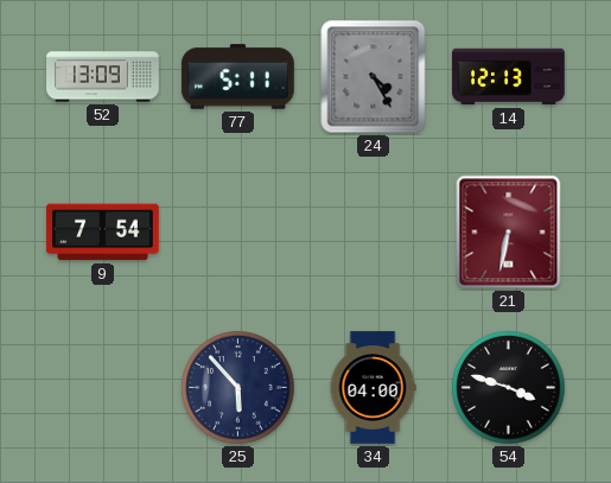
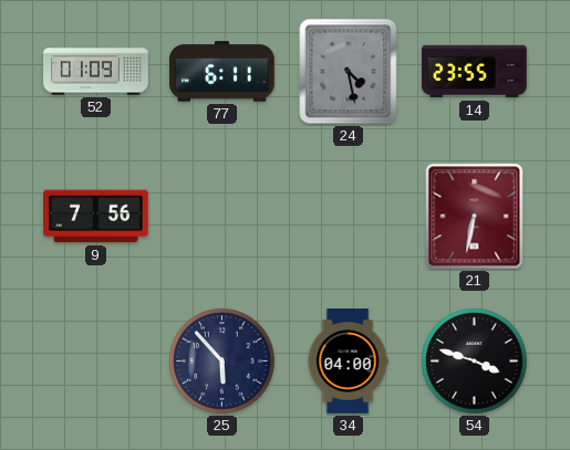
52: 13:09 -> 01:09 (96, 72)
77: 5:11 -> 6:11 (222, 72)
24: 4:25 -> 4:28 (349, 72)
14: 12:13 -> 23:55 (475, 72)
9: 7:54 -> 7:56 (96, 217)
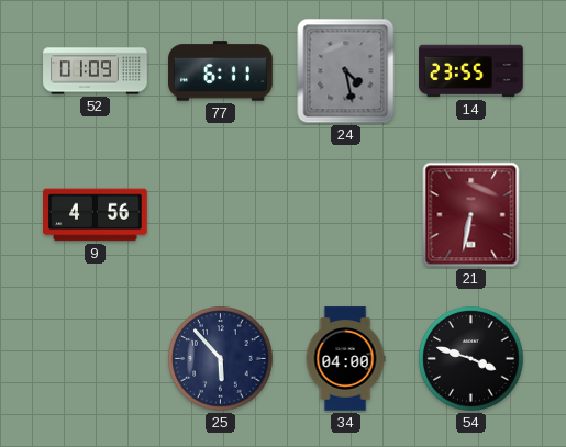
9: 7:56 -> 4:56 (96, 215)
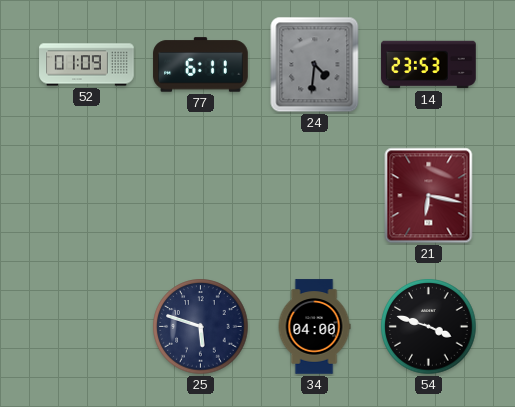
24: 4:28 -> 4:31 (315, 65)
14: 23:55 -> 23:53 (429, 65)
9: 4:56 -> none (96, 215)
21: 6:32 -> 6:17 (429, 196)
25: 5:53 -> 5:48 (201, 327)
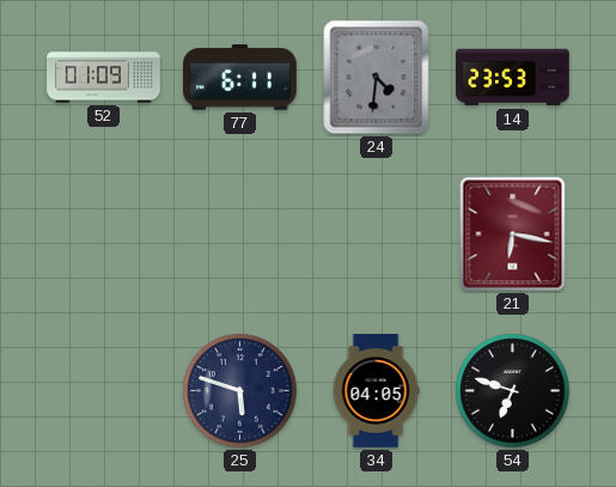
34: 04:00 -> 04:05 (376, 391)
54: 3:48 -> 6:48 (513, 391)
